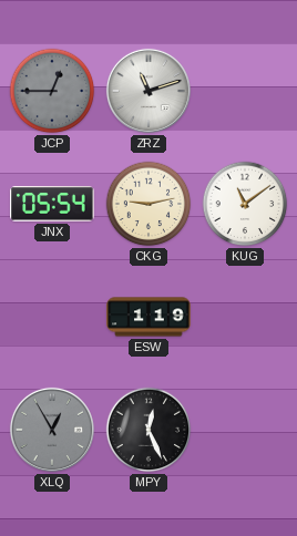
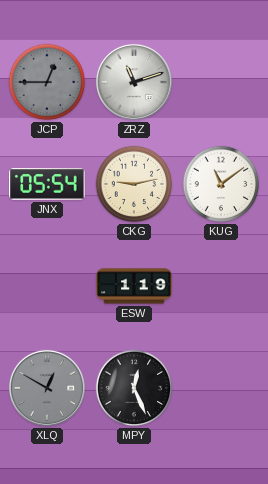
XLQ: 12:55 -> 12:50 (47, 388)
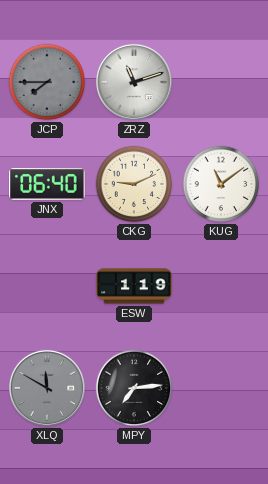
JCP: 12:45 -> 7:45 (47, 82)
JNX: 05:54 -> 06:40 (47, 184)
CKG: 9:13 -> 9:11 (134, 184)
XLQ: 12:50 -> 11:50 (47, 388)
MPY: 12:26 -> 7:14 (134, 388)
